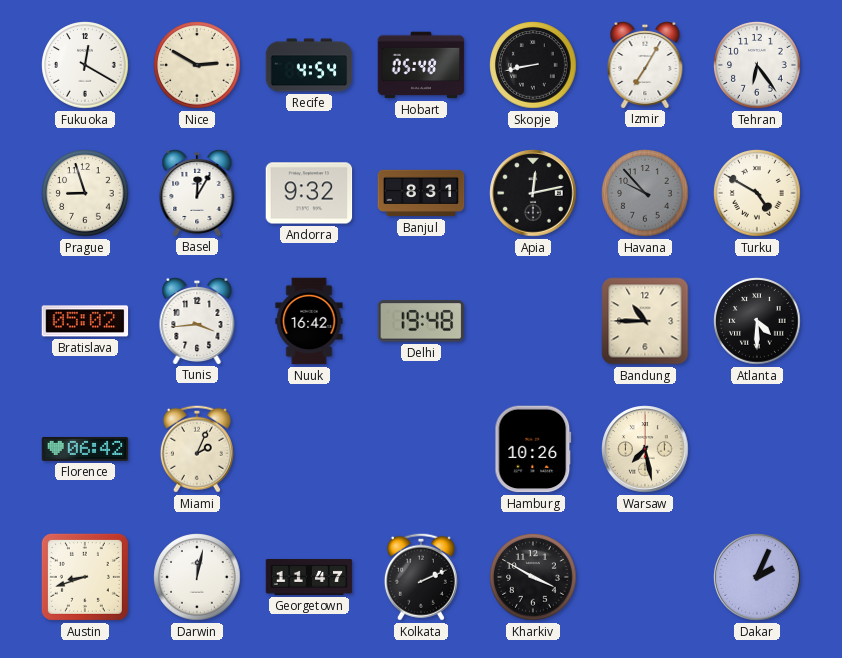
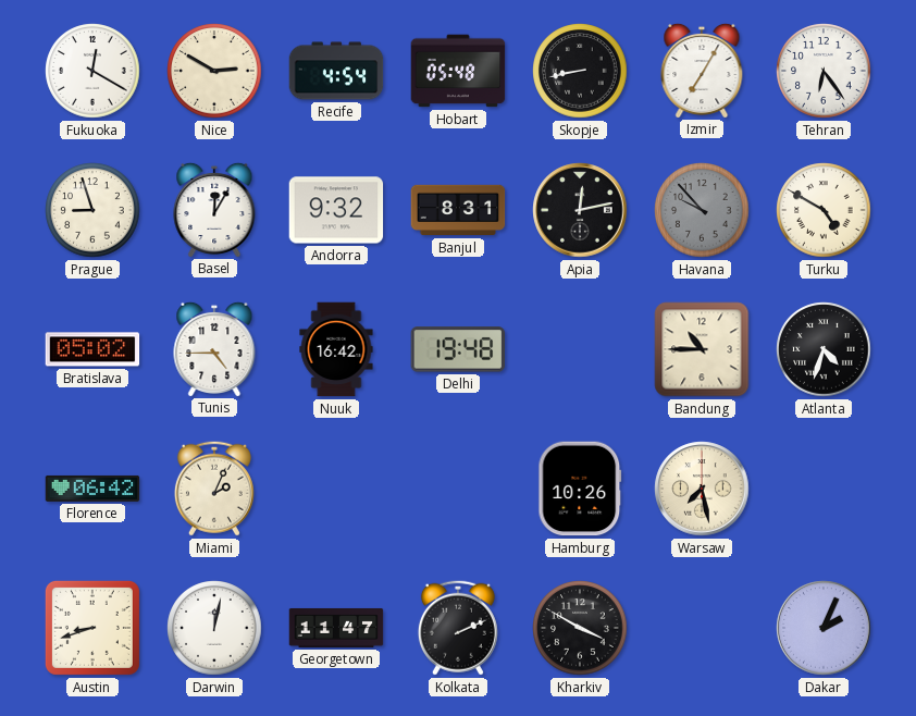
Tunis: 3:44 -> 4:45 (214, 348)
Atlanta: 4:30 -> 4:33 (824, 349)
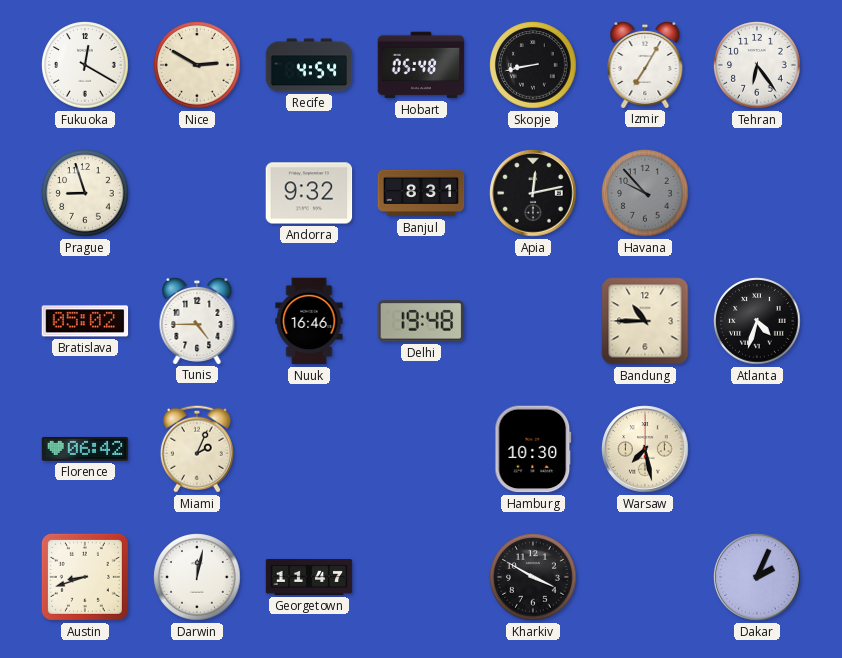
Basel: 12:05 -> none (214, 209)
Turku: 4:50 -> none (824, 210)
Nuuk: 16:42 -> 16:46 (309, 321)
Hamburg: 10:26 -> 10:30 (533, 449)
Kolkata: 2:11 -> none (458, 628)
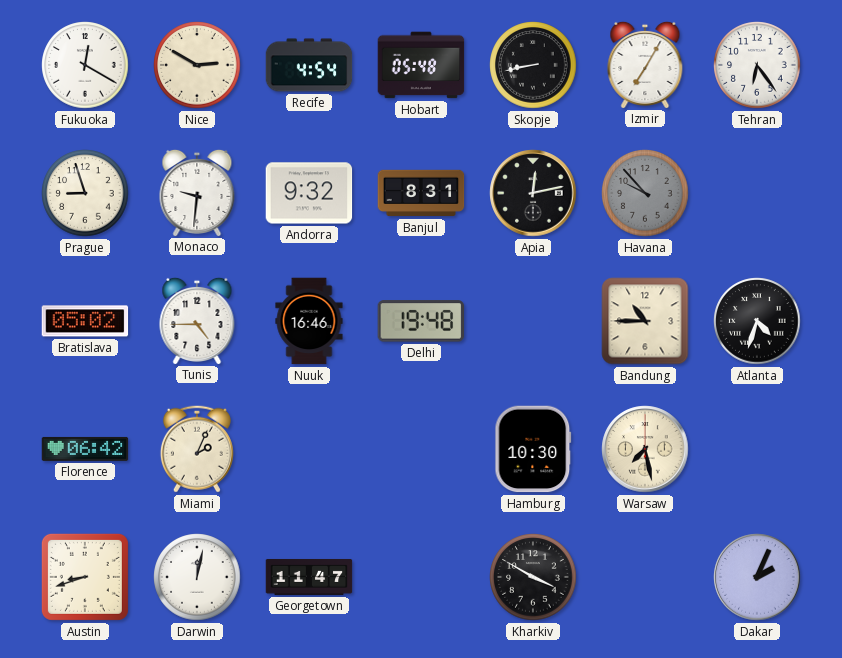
Monaco: none -> 9:31 (197, 192)
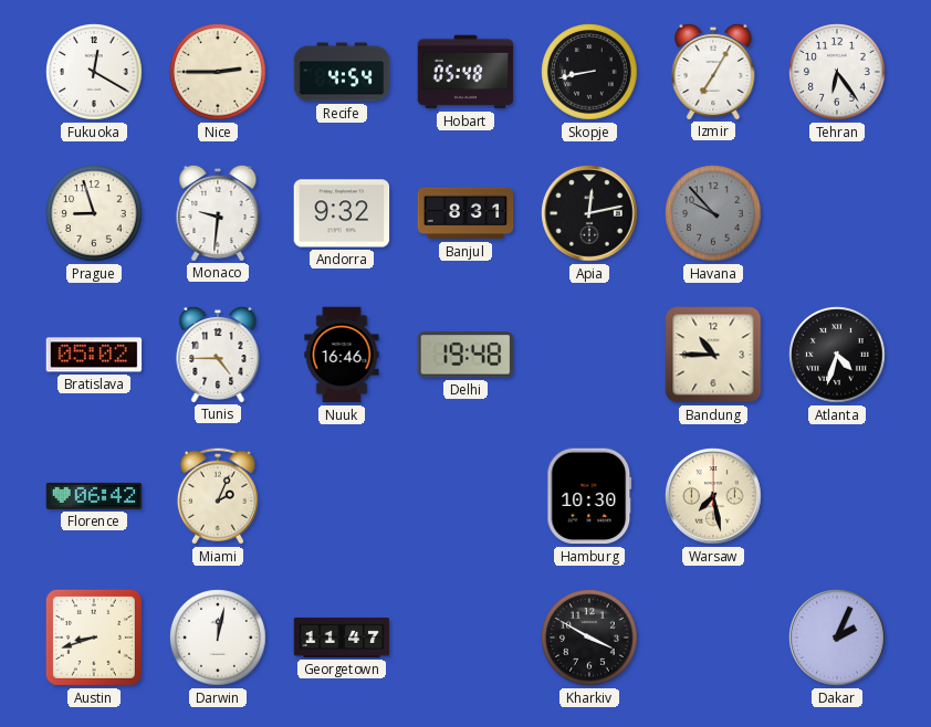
Nice: 2:50 -> 2:45 (218, 72)
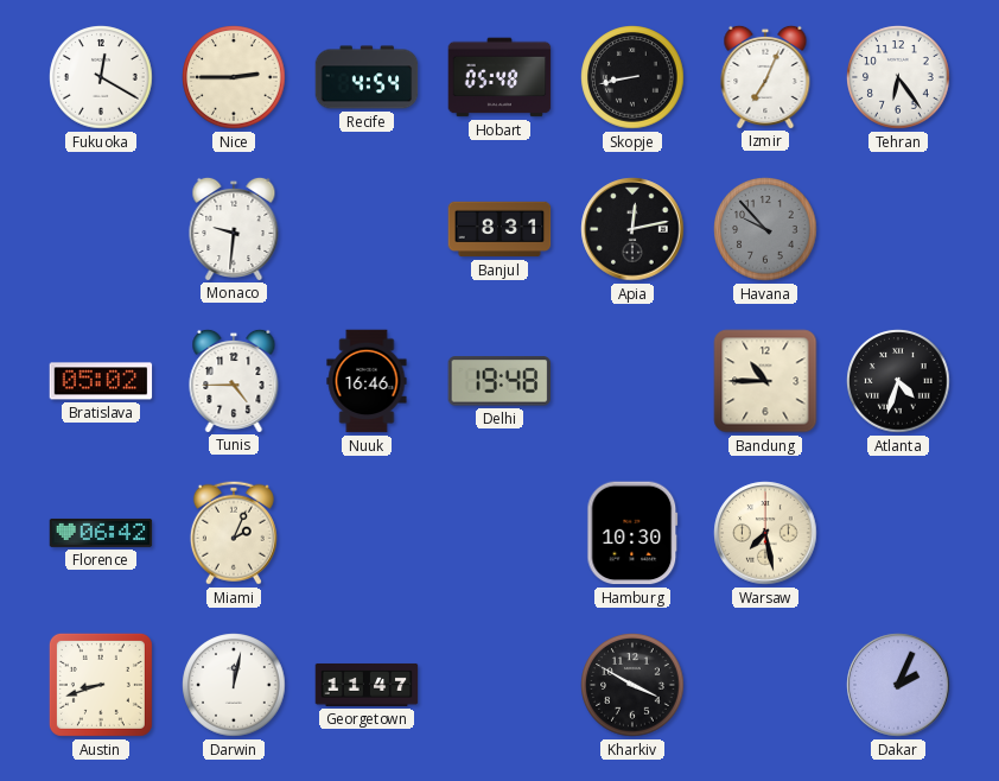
Izmir: 7:05 -> 7:04 (765, 76)
Prague: 8:57 -> none (94, 213)
Andorra: 9:32 -> none (342, 213)
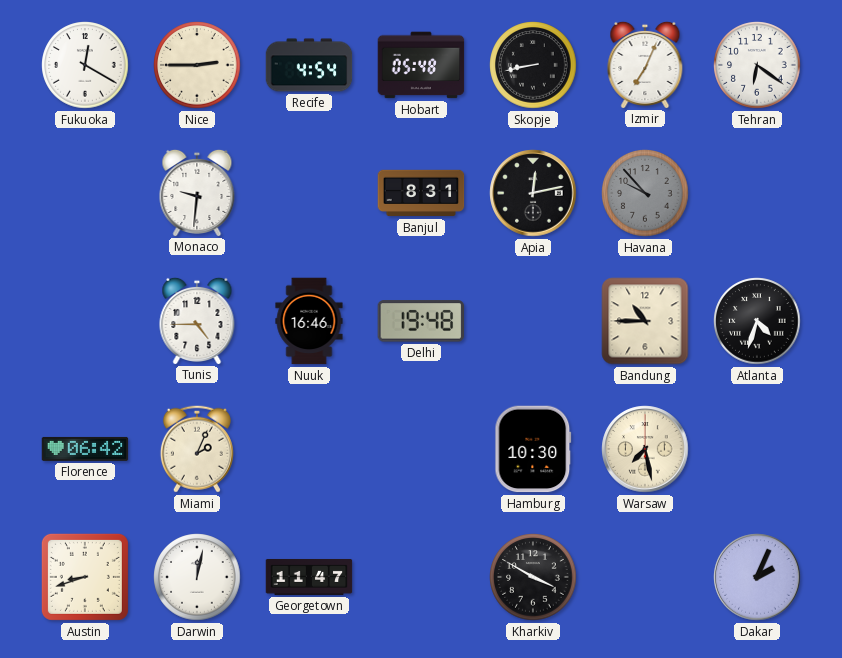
Tehran: 6:24 -> 6:21 (757, 65)
Bratislava: 05:02 -> none (101, 381)
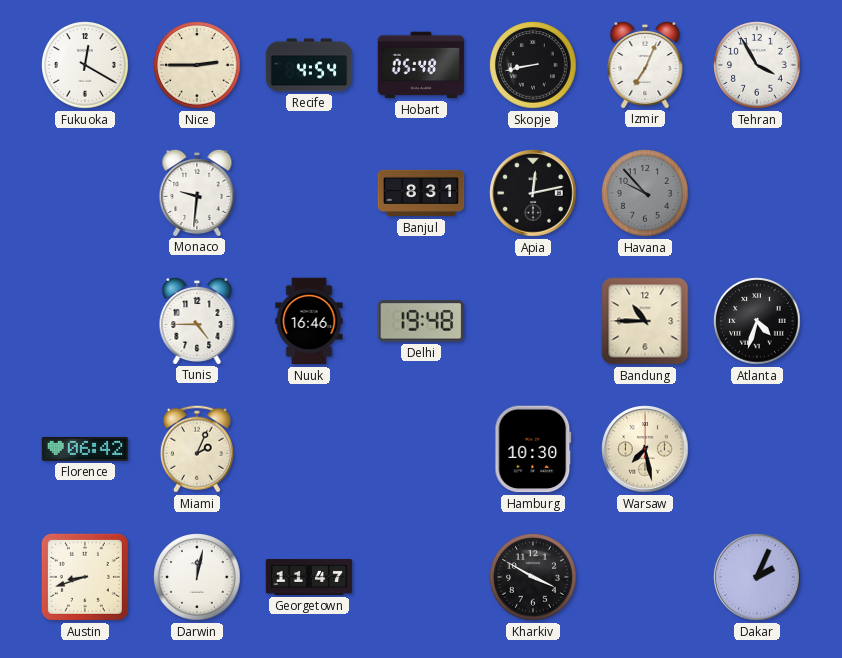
Tehran: 6:21 -> 3:55 (757, 65)
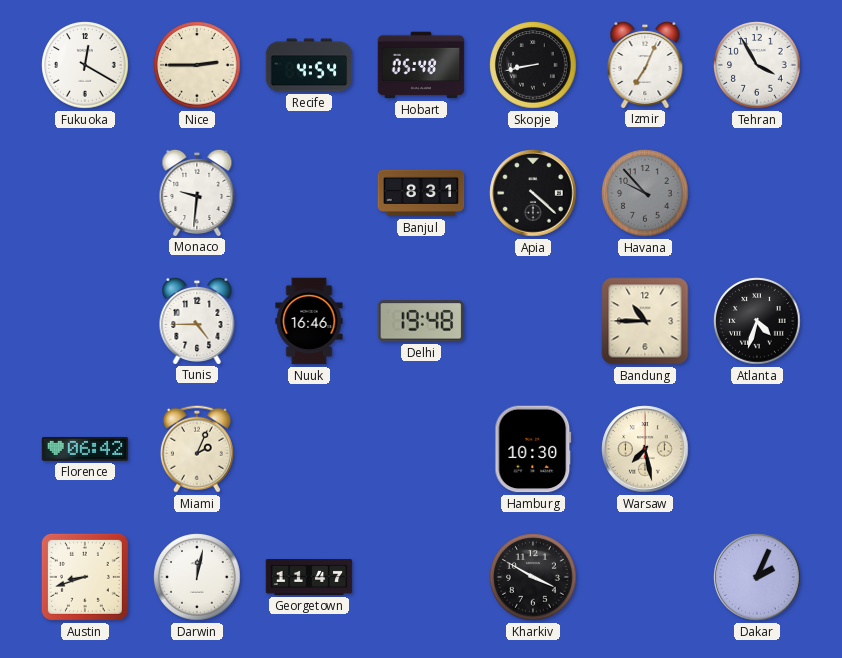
Apia: 12:13 -> 4:22 (533, 193)
